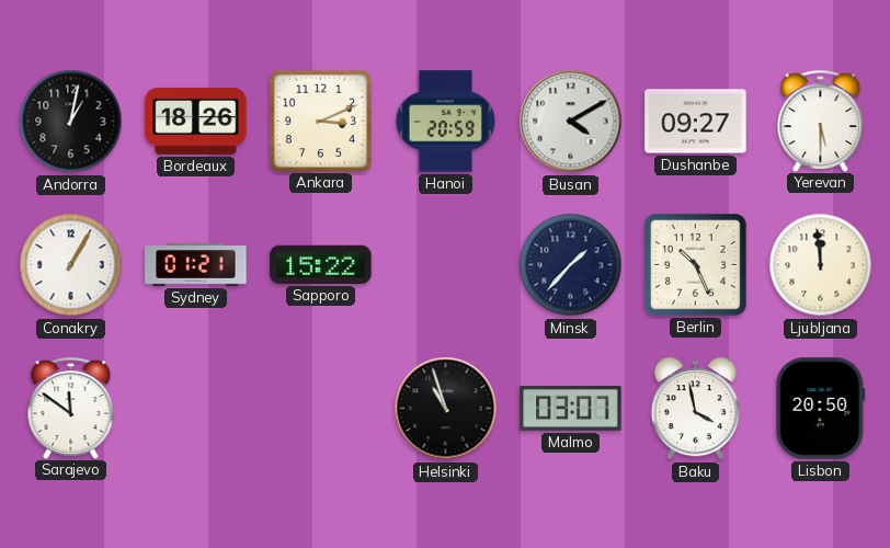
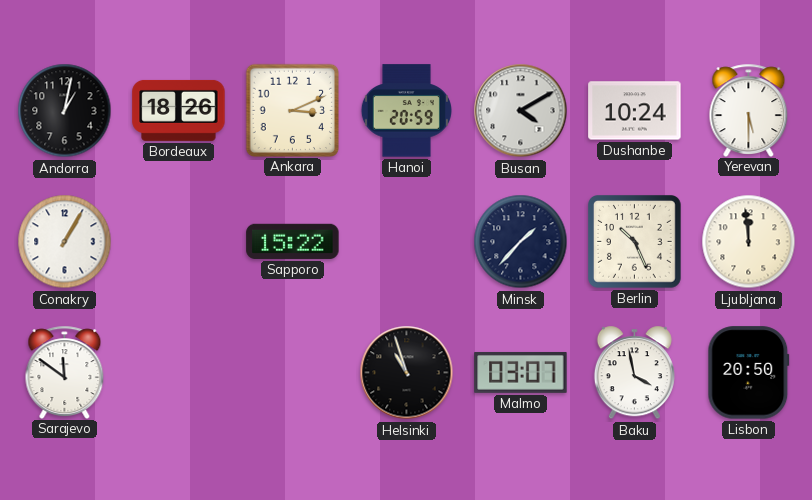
Dushanbe: 09:27 -> 10:24 (635, 111)
Sydney: 01:21 -> none (196, 265)
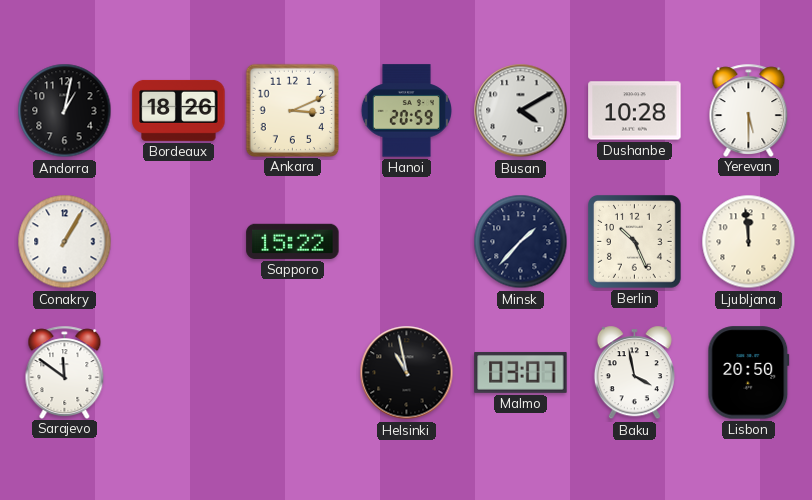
Dushanbe: 10:24 -> 10:28 (635, 111)
Helsinki: 10:57 -> 10:58 (407, 373)
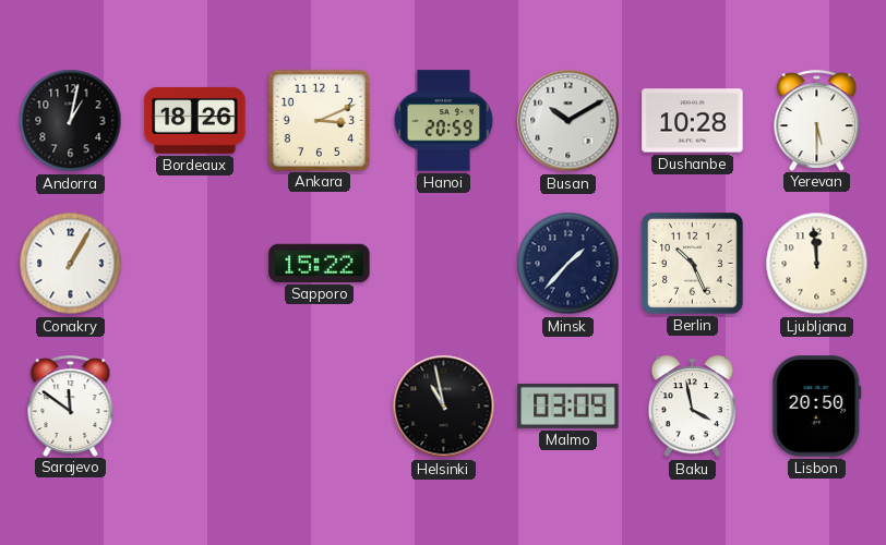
Busan: 4:10 -> 10:10 (568, 121)
Malmo: 03:07 -> 03:09 (568, 405)
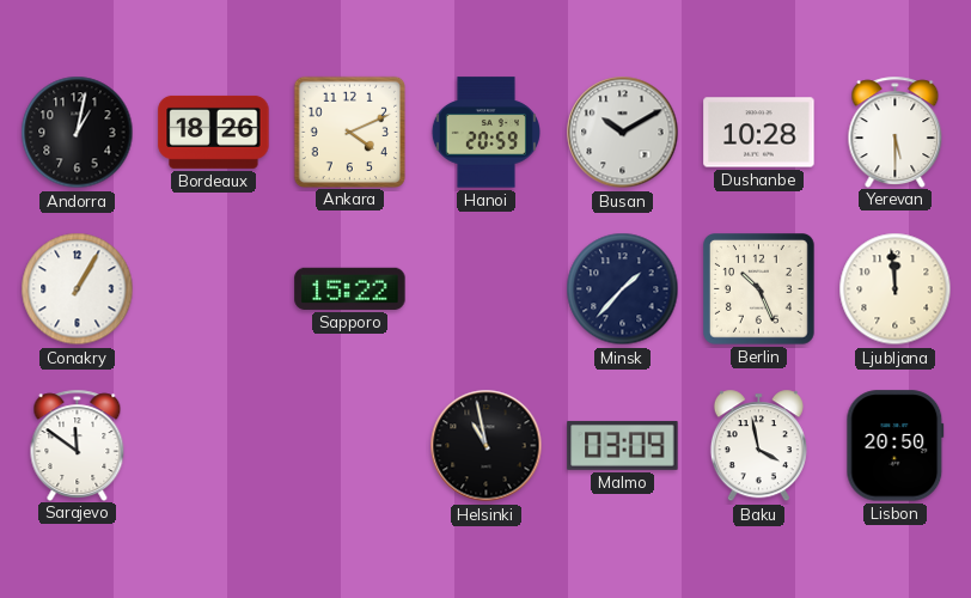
Ankara: 3:11 -> 4:11 (349, 132)
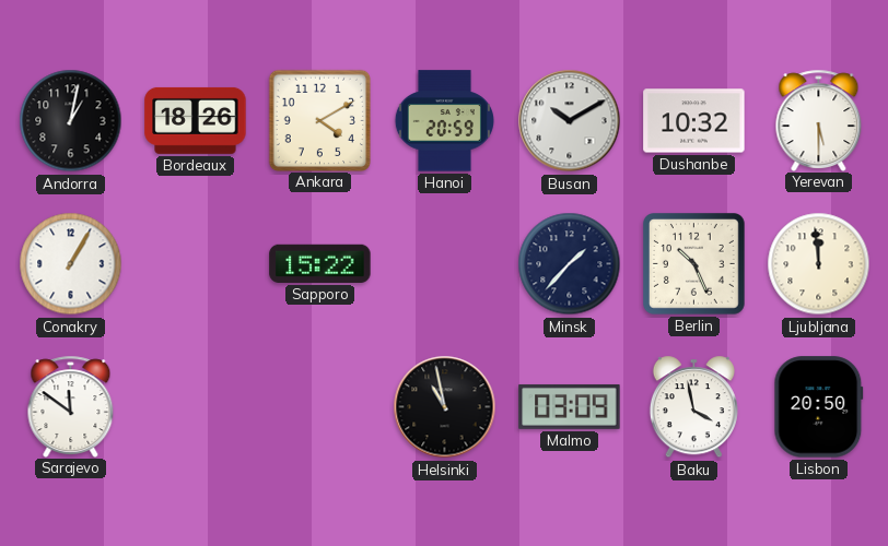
Ankara: 4:11 -> 4:10 (319, 120)
Dushanbe: 10:28 -> 10:32 (694, 121)
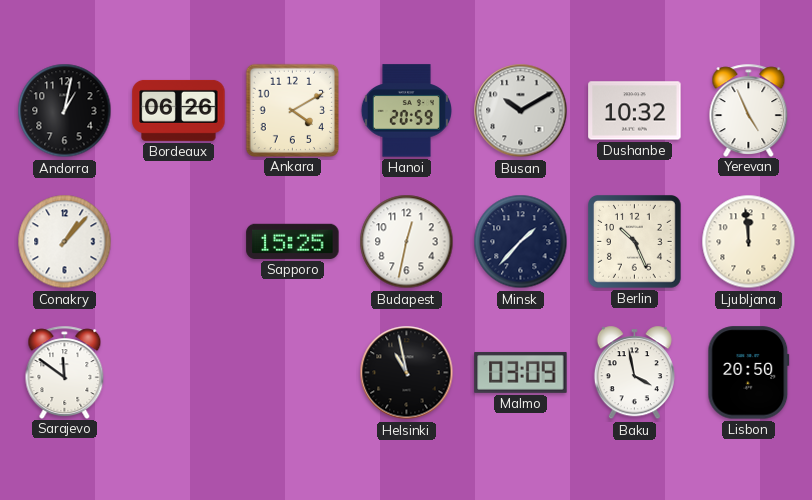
Bordeaux: 18:26 -> 06:26 (179, 110)
Yerevan: 5:30 -> 4:56 (749, 110)
Conakry: 1:05 -> 1:07 (65, 242)
Sapporo: 15:22 -> 15:25 (293, 241)
Budapest: none -> 12:32 (407, 242)
